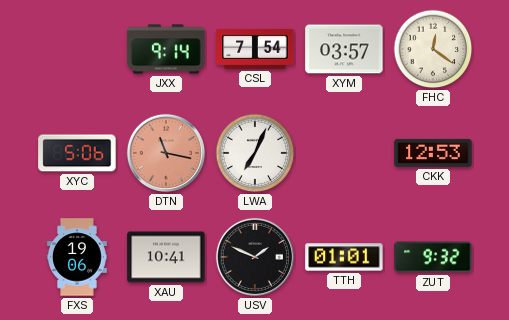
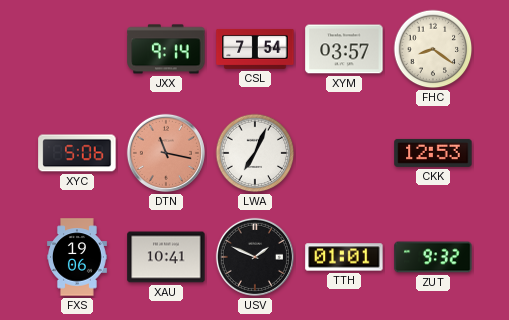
FHC: 12:21 -> 8:21 (433, 49)
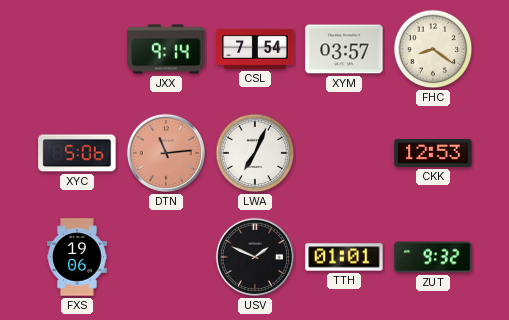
DTN: 11:17 -> 11:14 (166, 153)
XAU: 10:41 -> none (166, 257)
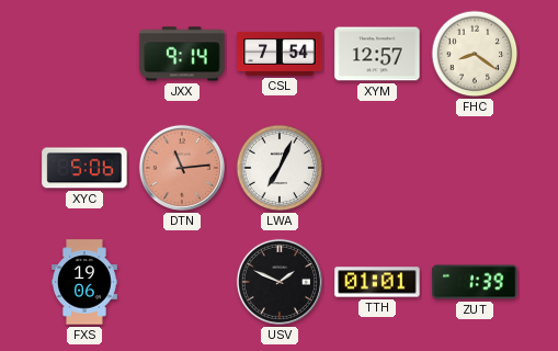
XYM: 03:57 -> 12:57 (377, 54)
CKK: 12:53 -> none (433, 153)
ZUT: 9:32 -> 1:39 (475, 282)
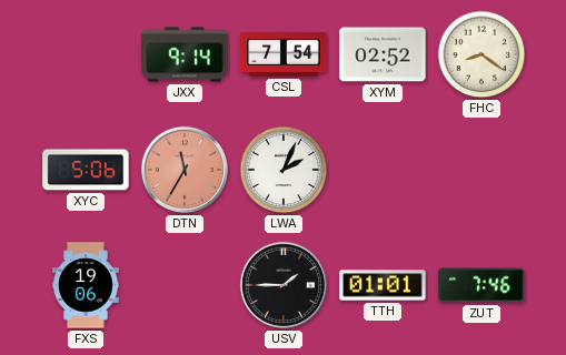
XYM: 12:57 -> 02:52 (383, 54)
DTN: 11:14 -> 11:35 (185, 170)
LWA: 7:04 -> 2:04 (284, 170)
USV: 1:49 -> 1:45 (284, 285)
ZUT: 1:39 -> 7:46 (481, 285)
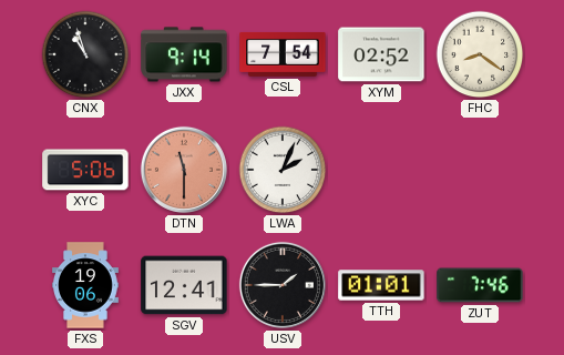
CNX: none -> 10:57 (85, 54)
DTN: 11:35 -> 11:30 (184, 170)
SGV: none -> 12:41 (184, 285)
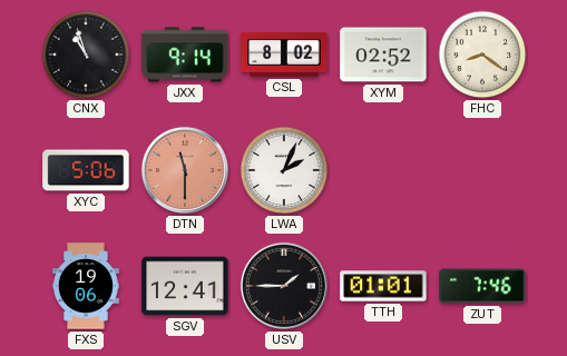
CSL: 7:54 -> 8:02 (284, 55)
